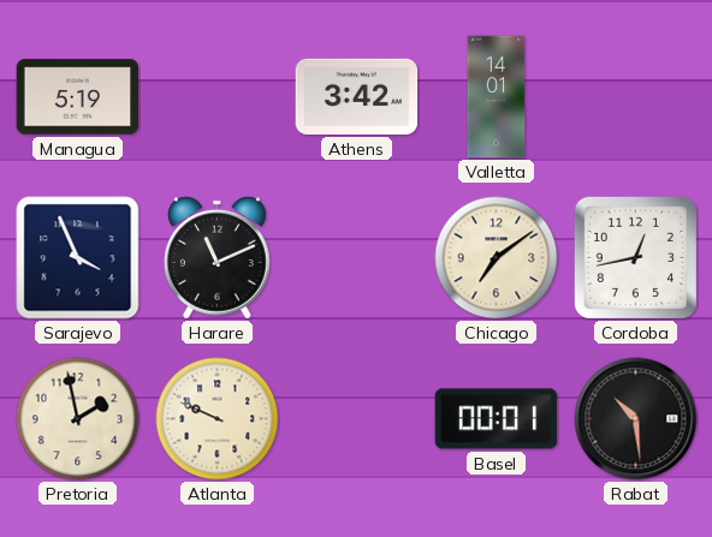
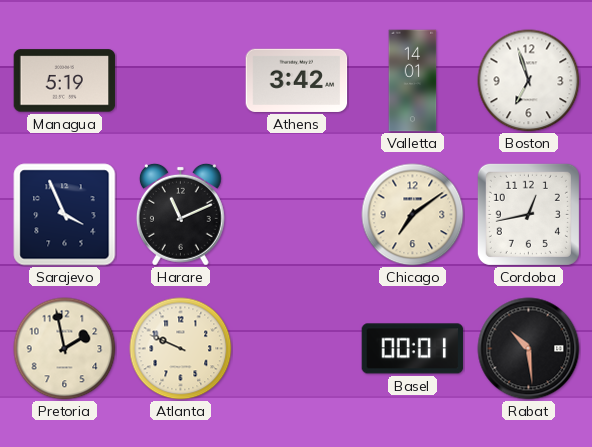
Boston: none -> 6:57 (529, 81)
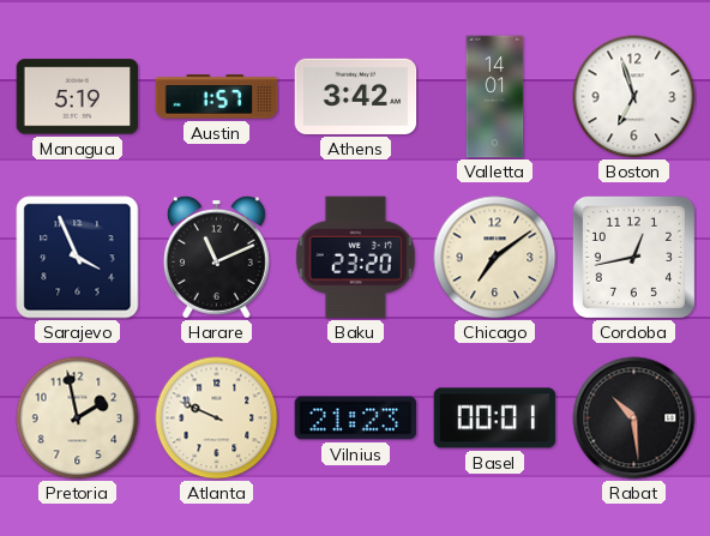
Austin: none -> 1:57 (217, 97)
Baku: none -> 23:20 (355, 258)
Vilnius: none -> 21:23 (356, 418)
